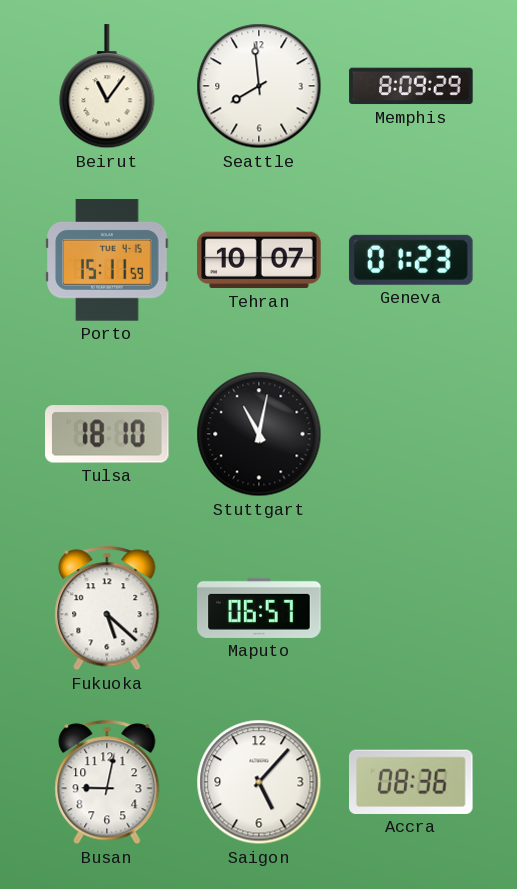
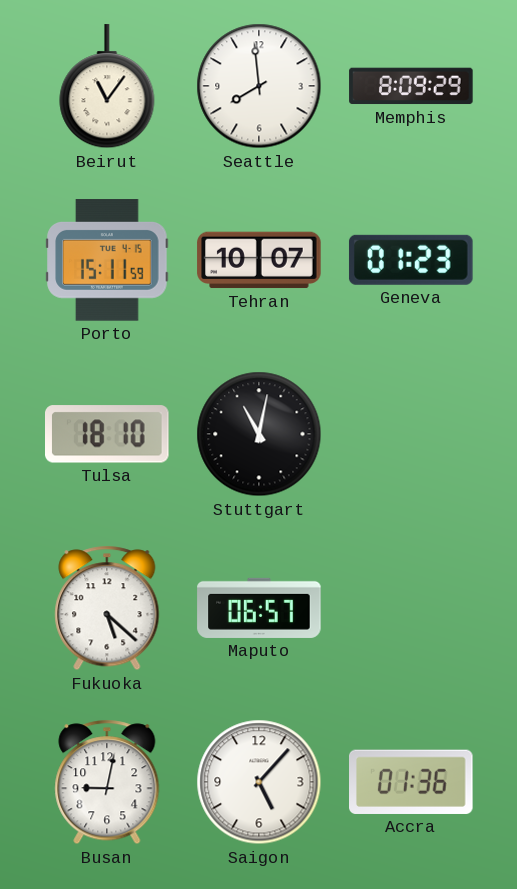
Accra: 08:36 -> 01:36 (412, 782)
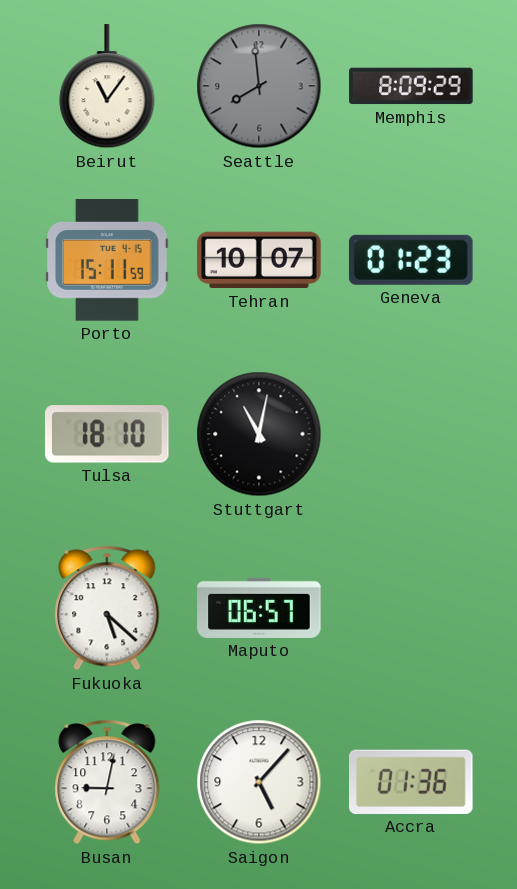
Seattle dial: white -> grey (259, 86)
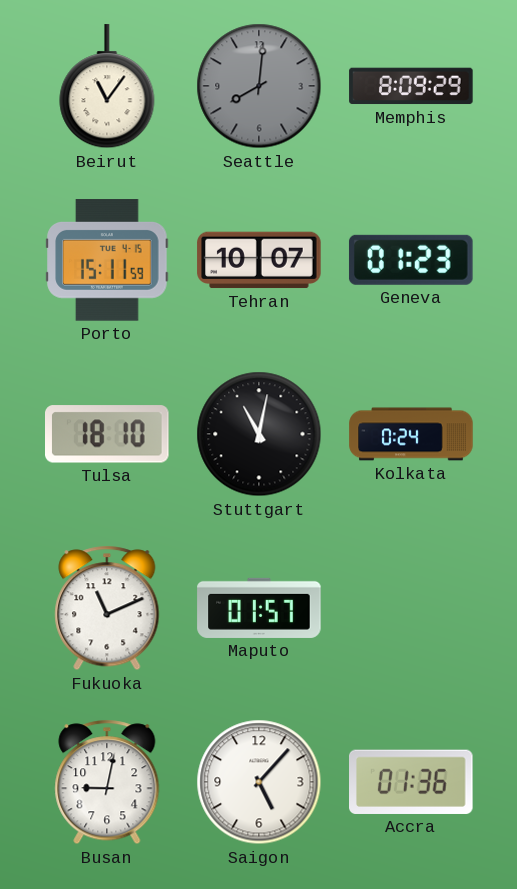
Seattle: 7:59 -> 8:01 (259, 86)
Kolkata: none -> 0:24 (411, 434)
Fukuoka: 5:22 -> 11:11 (107, 608)
Maputo: 06:57 -> 01:57 (259, 608)
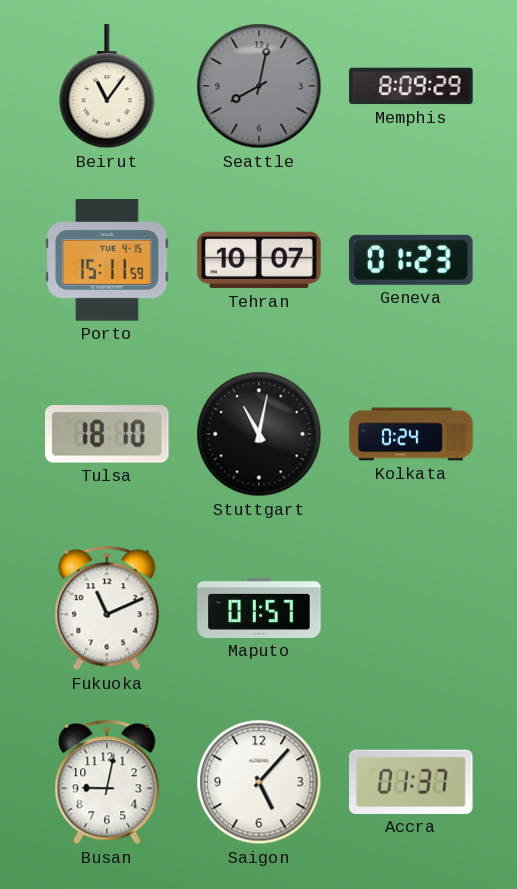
Seattle: 8:01 -> 8:02 (259, 86)
Accra: 01:36 -> 01:37 (412, 782)
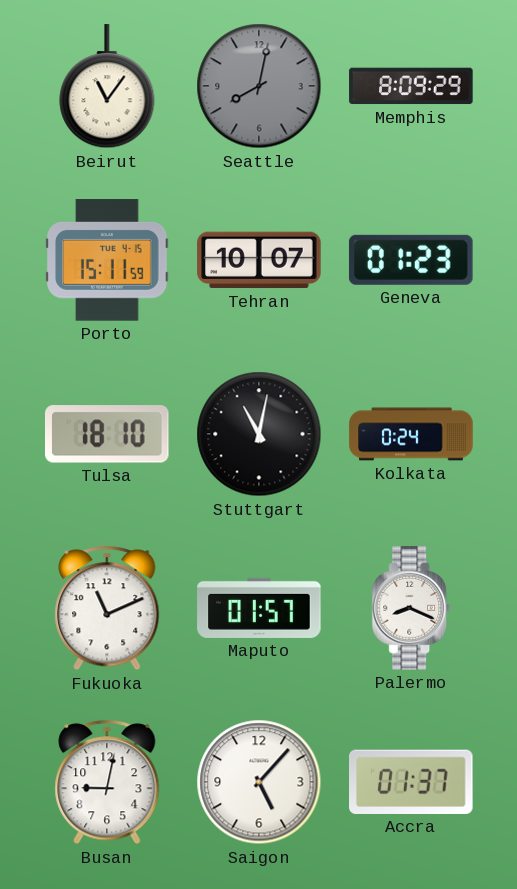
Palermo: none -> 8:19 (411, 608)
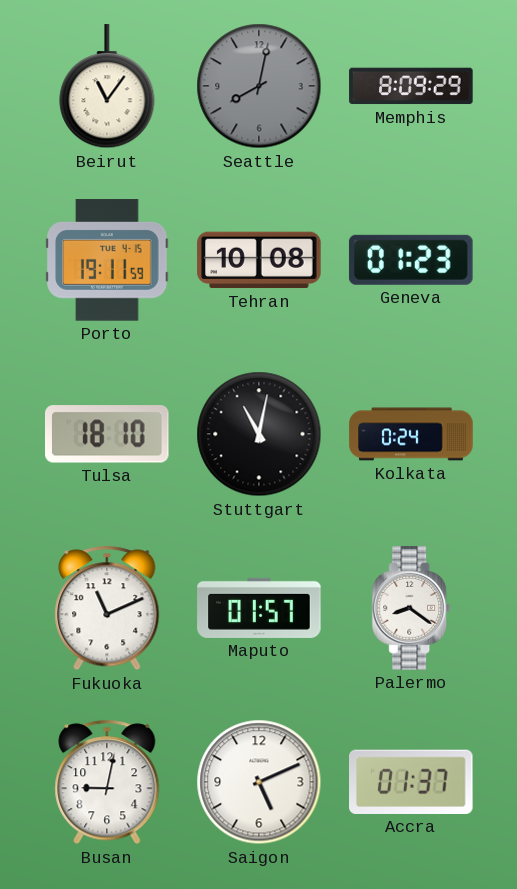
Porto: 15:11 -> 19:11 (107, 260)
Tehran: 10:07 -> 10:08 (259, 260)
Palermo: 8:19 -> 8:21 (411, 608)
Saigon: 5:07 -> 5:11 (259, 782)
